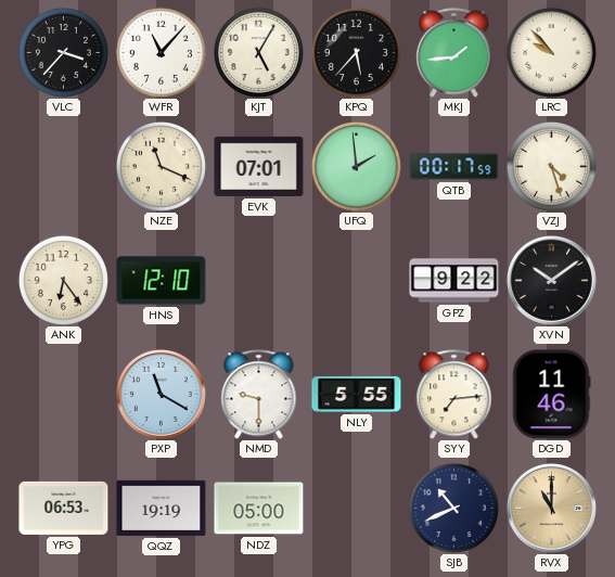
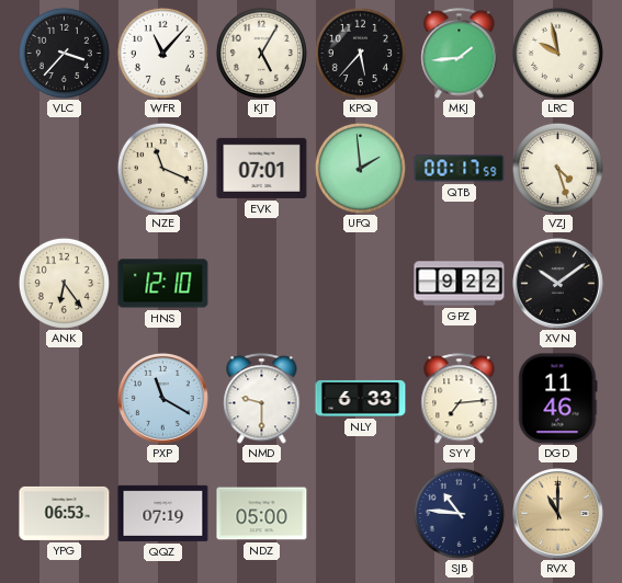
LRC: 9:53 -> 9:58 (557, 53)
NLY: 5:55 -> 6:33 (361, 398)
QQZ: 19:19 -> 07:19 (163, 513)
SJB: 10:41 -> 10:46 (459, 513)
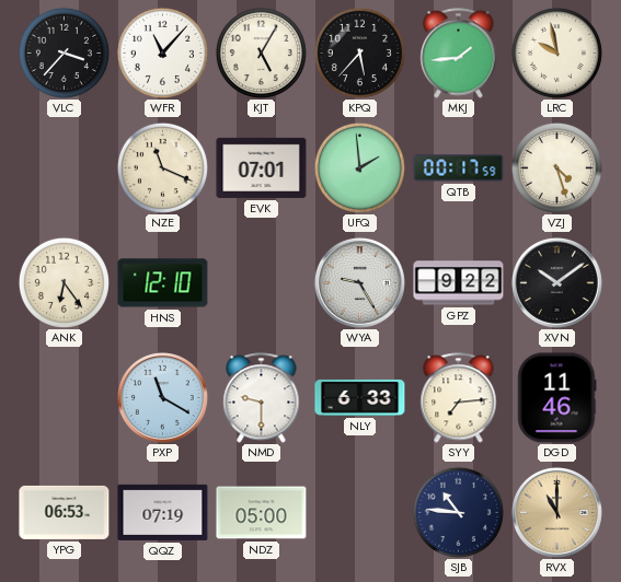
WYA: none -> 9:25 (359, 282)
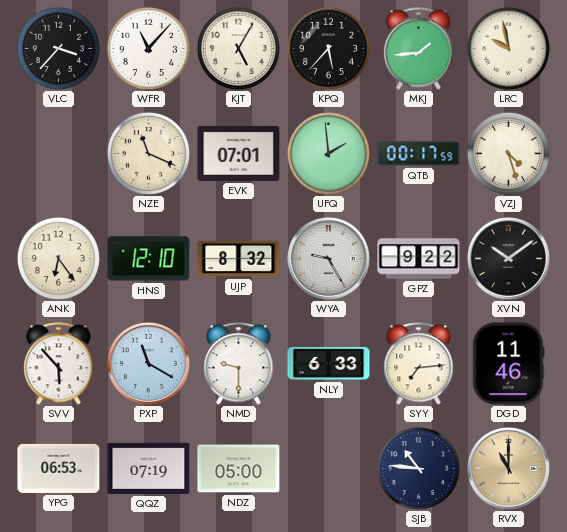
UJP: none -> 8:32 (239, 259)
SVV: none -> 5:53 (59, 364)
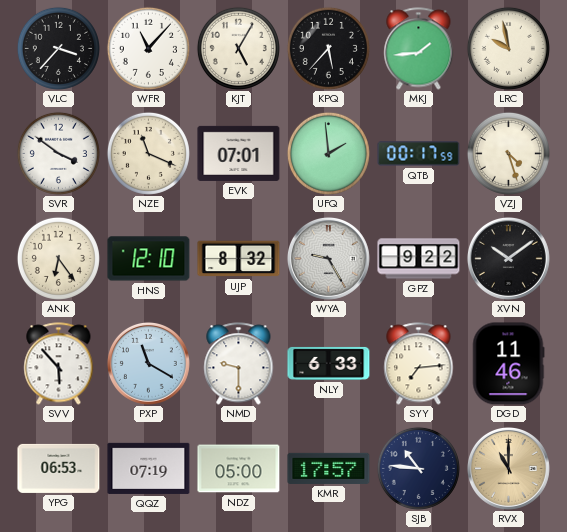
SVR: none -> 3:51 (58, 153)
KMR: none -> 17:57 (329, 468)
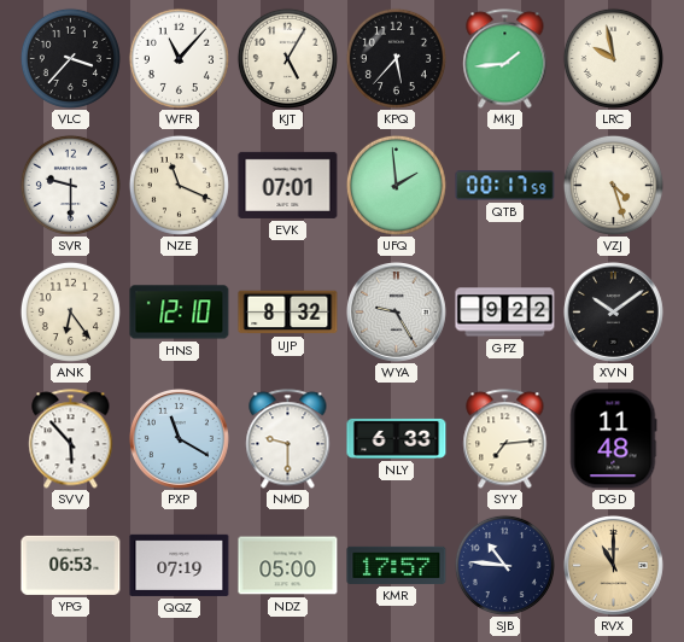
SVR: 3:51 -> 9:30 (70, 185)
DGD: 11:46 -> 11:48 (613, 439)
